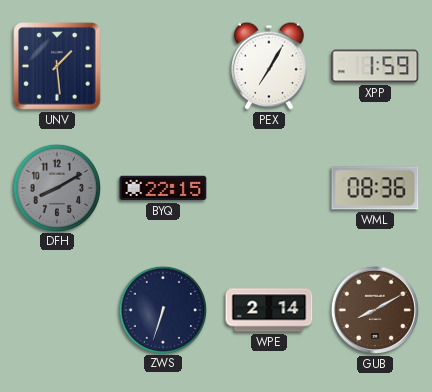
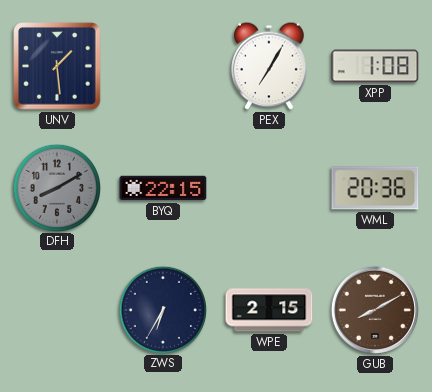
XPP: 1:59 -> 1:08 (375, 66)
WML: 08:36 -> 20:36 (375, 188)
ZWS: 6:33 -> 6:35 (162, 309)
WPE: 2:14 -> 2:15 (269, 310)
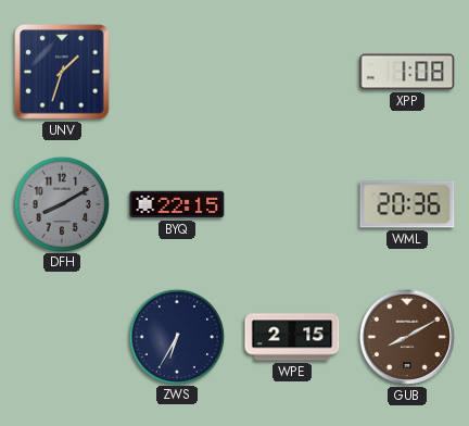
UNV: 1:29 -> 1:33 (62, 72)
PEX: 7:05 -> none (269, 66)
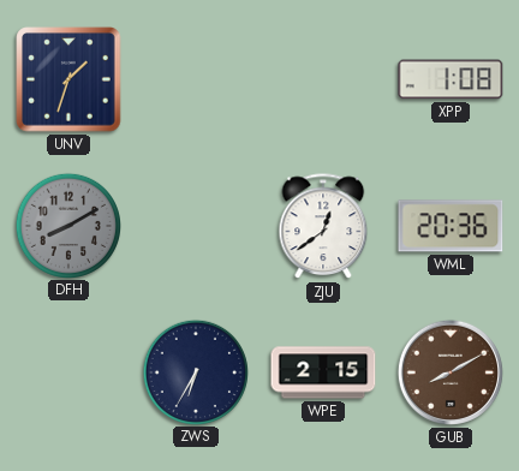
BYQ: 22:15 -> none (177, 204)
ZJU: none -> 12:39 (323, 227)
